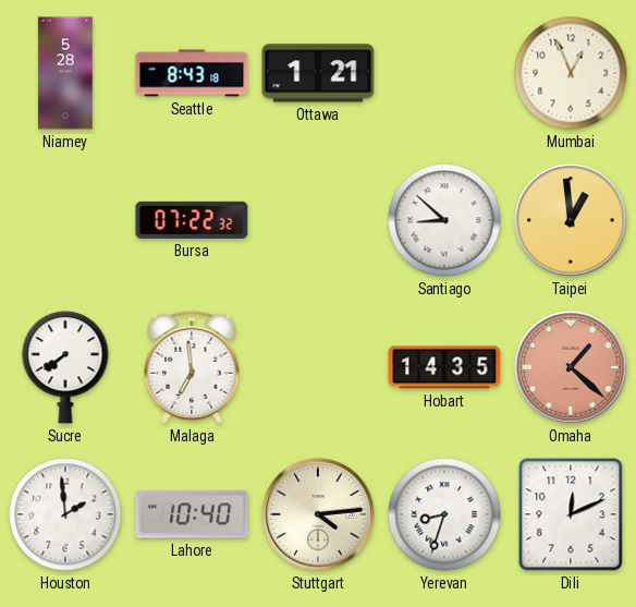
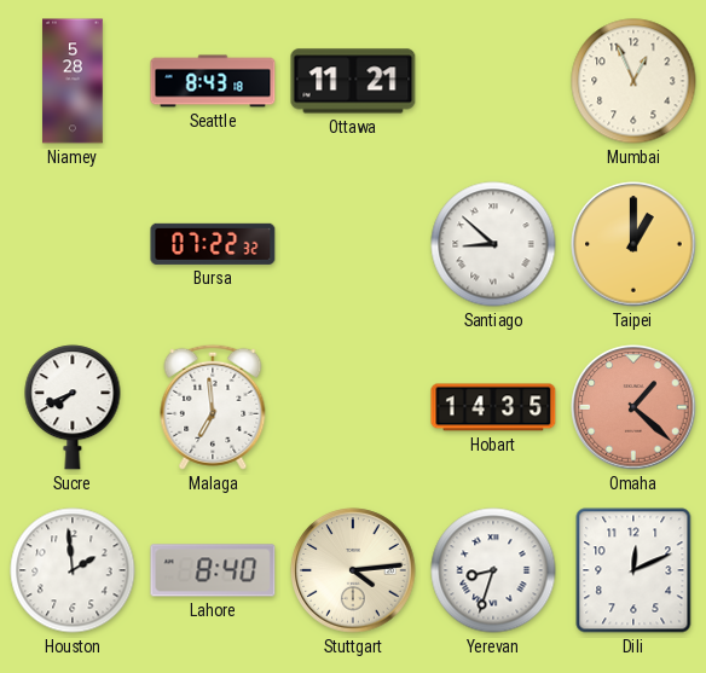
Ottawa: 1:21 -> 11:21 (353, 81)
Taipei: 12:59 -> 1:00 (633, 244)
Sucre: 7:39 -> 7:41 (73, 407)
Lahore: 10:40 -> 8:40 (213, 570)
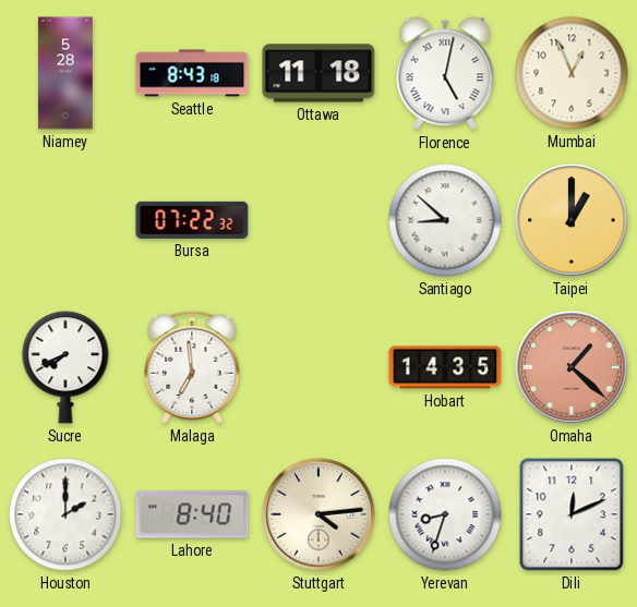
Ottawa: 11:21 -> 11:18 (318, 73)
Florence: none -> 5:02 (445, 74)
Houston: 1:59 -> 2:00 (65, 514)
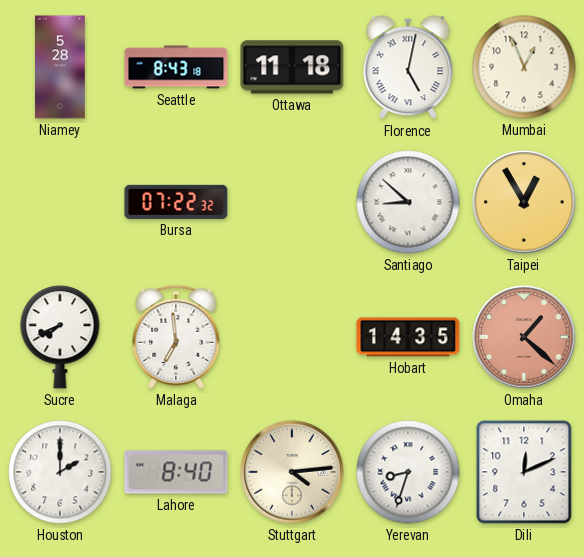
Taipei: 1:00 -> 12:55 (524, 202)
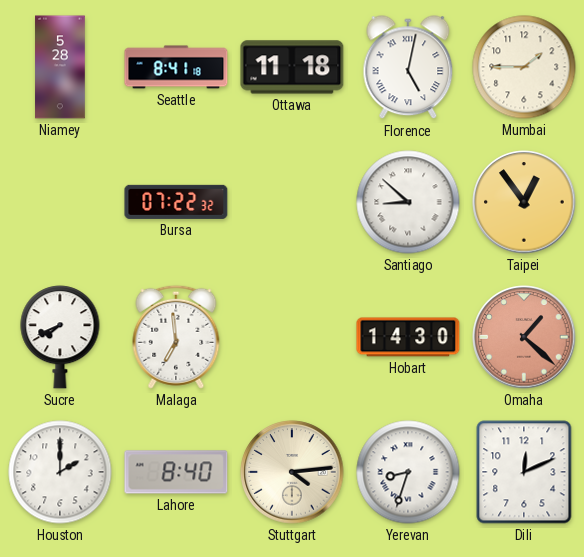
Seattle: 8:43 -> 8:41 (176, 67)
Mumbai: 12:56 -> 1:45 (524, 67)
Taipei: 12:55 -> 12:54 (524, 202)
Hobart: 14:35 -> 14:30 (408, 337)
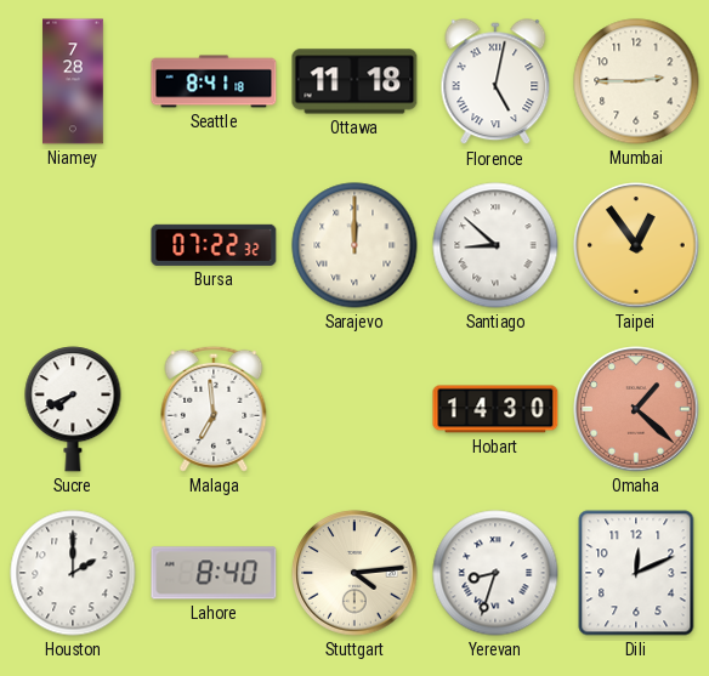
Niamey: 5:28 -> 7:28 (73, 81)
Mumbai: 1:45 -> 2:45 (636, 81)
Sarajevo: none -> 12:00 (354, 245)
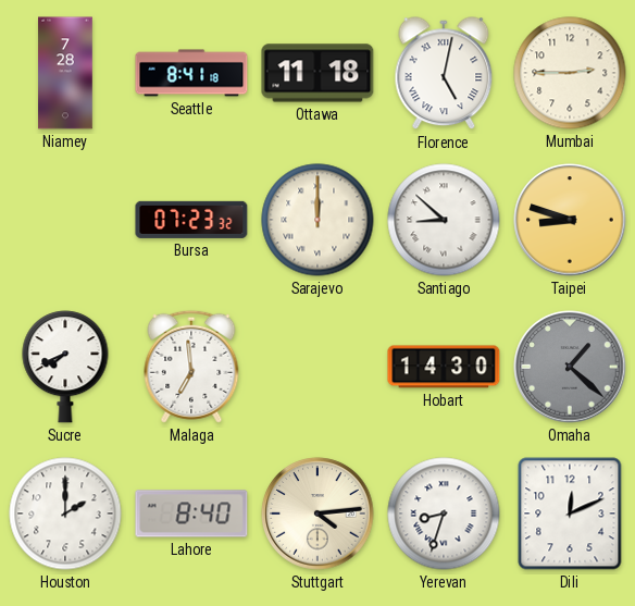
Bursa: 07:22 -> 07:23 (191, 220)
Taipei: 12:54 -> 8:48 (570, 220)
Omaha dial: salmon -> grey (570, 367)
